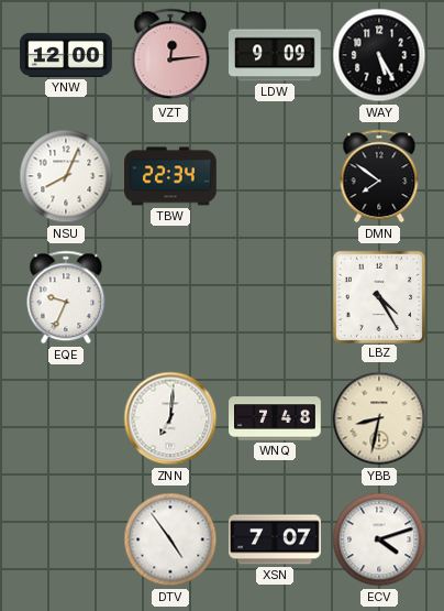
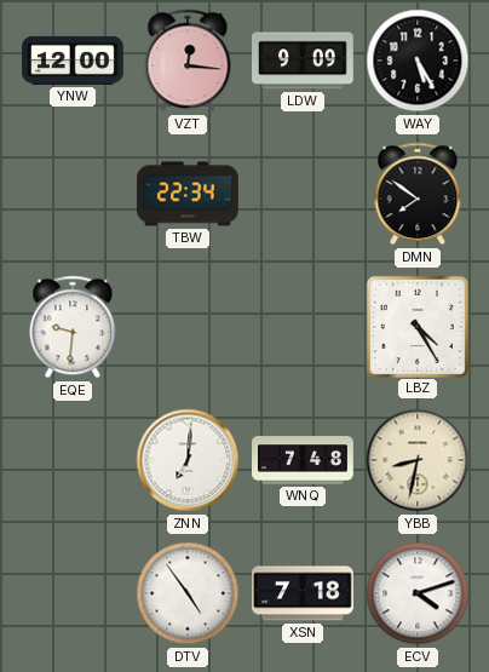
VZT: 12:14 -> 12:16 (188, 61)
NSU: 8:04 -> none (66, 176)
EQE: 9:34 -> 9:31 (73, 327)
XSN: 7:07 -> 7:18 (304, 593)
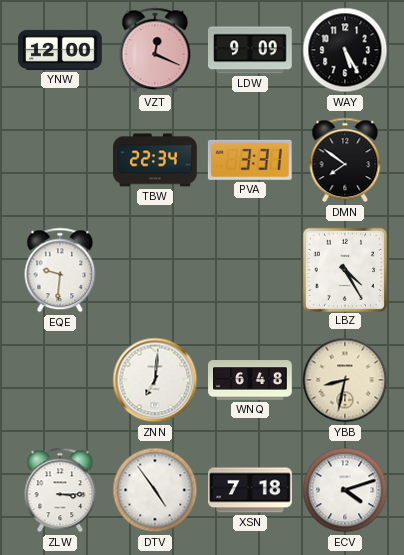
VZT: 12:16 -> 12:19 (155, 50)
PVA: none -> 3:31 (250, 160)
WNQ: 7:48 -> 6:48 (250, 380)
ZLW: none -> 3:15 (60, 490)
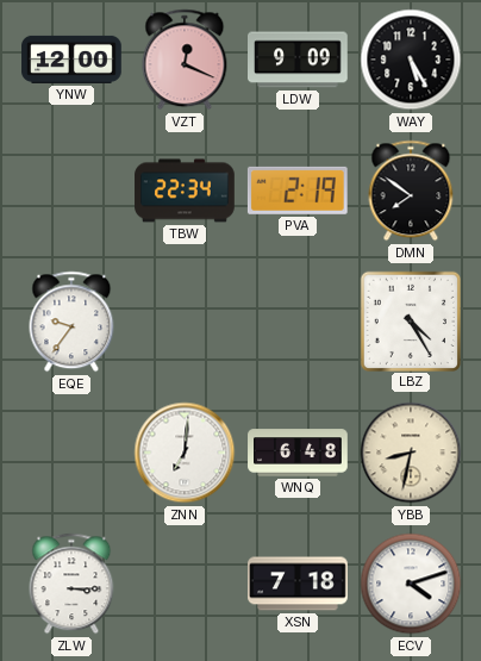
PVA: 3:31 -> 2:19 (298, 191)
EQE: 9:31 -> 9:36 (71, 322)
DTV: 4:54 -> none (155, 490)
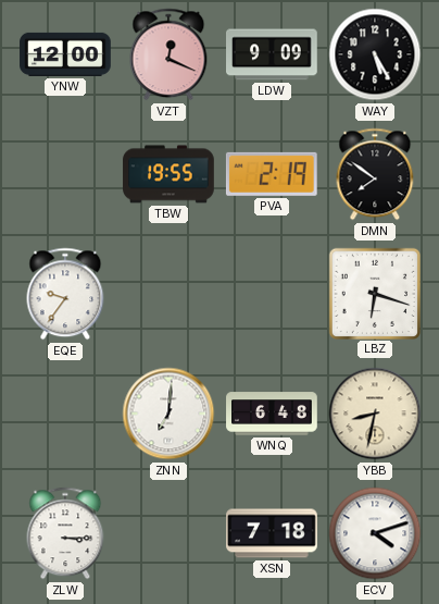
TBW: 22:34 -> 19:55 (168, 174)
LBZ: 4:25 -> 6:18 (374, 293)
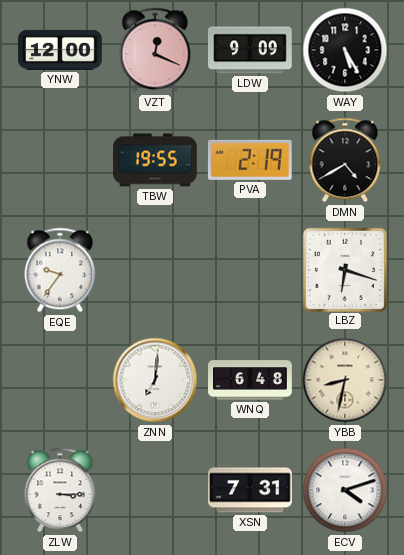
DMN: 7:51 -> 4:40 (345, 160)
XSN: 7:18 -> 7:31 (251, 490)
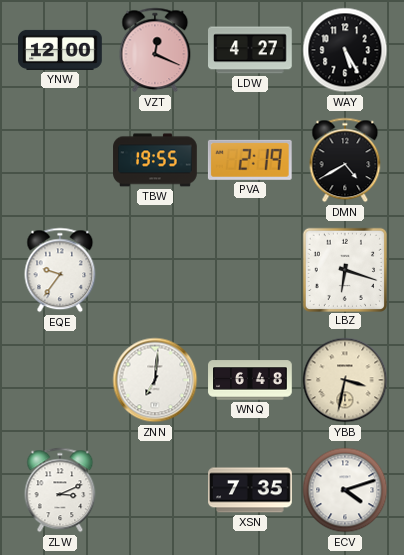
LDW: 9:09 -> 4:27 (251, 50)
YBB: 8:32 -> 3:32 (345, 380)
ZLW: 3:15 -> 3:11 (60, 490)
XSN: 7:31 -> 7:35 (251, 490)
